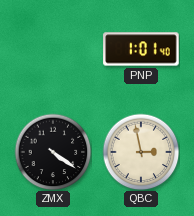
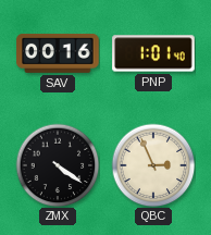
SAV: none -> 00:16 (58, 53)
QBC: 2:58 -> 2:56 (153, 165)
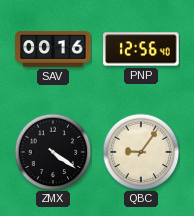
PNP: 1:01 -> 12:56 (141, 49)
QBC: 2:56 -> 9:06 (141, 152)
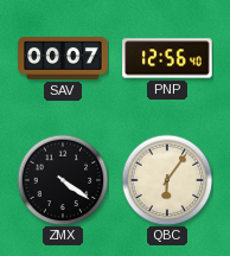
SAV: 00:16 -> 00:07 (63, 58)
QBC: 9:06 -> 6:06 (167, 180)
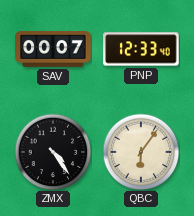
PNP: 12:56 -> 12:33 (141, 49)
ZMX: 4:21 -> 4:24 (53, 152)
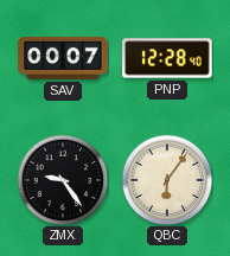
PNP: 12:33 -> 12:28 (167, 58)
ZMX: 4:24 -> 9:24 (63, 180)
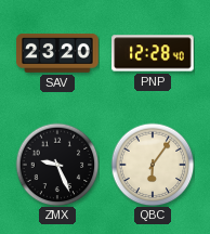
SAV: 00:07 -> 23:20 (57, 53)
ZMX: 9:24 -> 9:26 (57, 165)
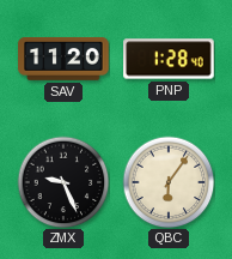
SAV: 23:20 -> 11:20 (63, 59)
PNP: 12:28 -> 1:28 (169, 59)
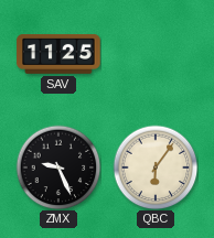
SAV: 11:20 -> 11:25 (58, 54)
PNP: 1:28 -> none (169, 59)
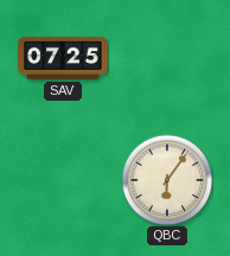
SAV: 11:25 -> 07:25 (63, 58)
ZMX: 9:26 -> none (58, 167)
